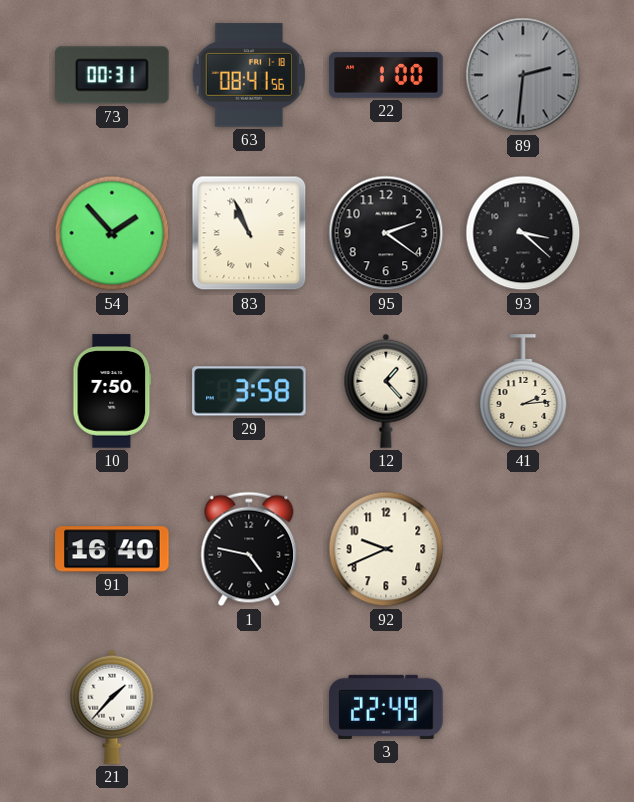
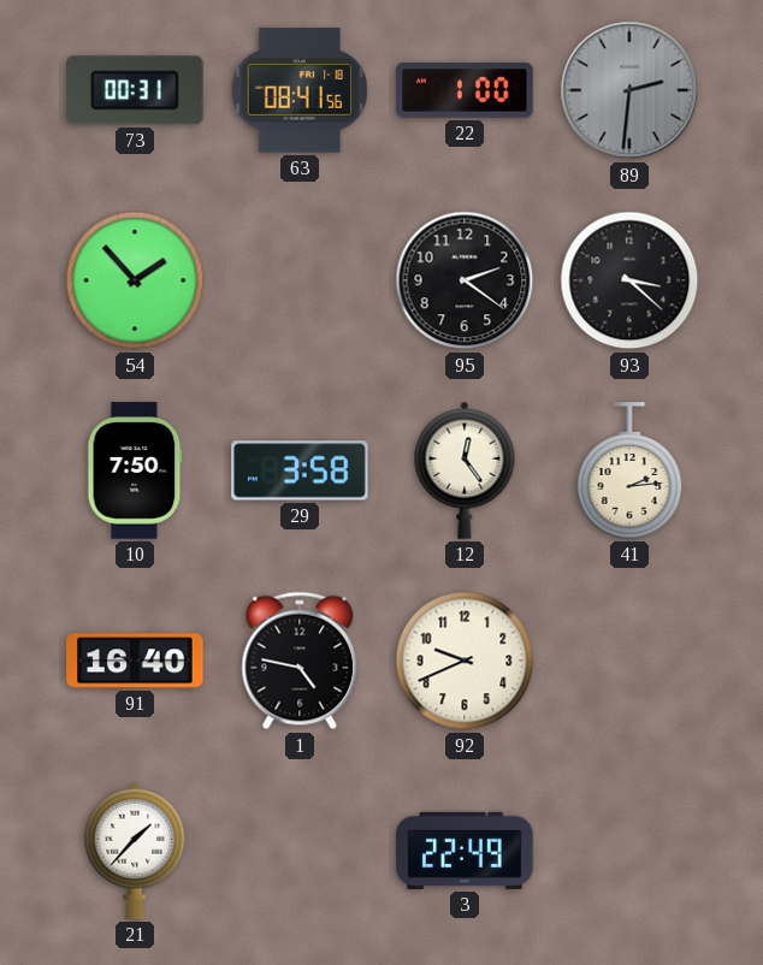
83: 10:56 -> none (249, 233)
12: 1:23 -> 12:24 (465, 470)
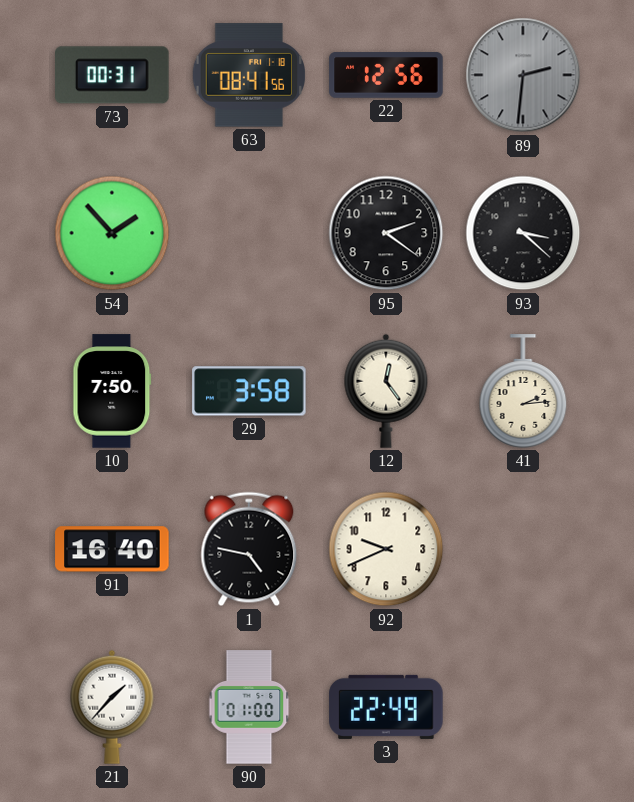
22: 1:00 -> 12:56 (386, 75)
90: none -> 01:00 (249, 707)
